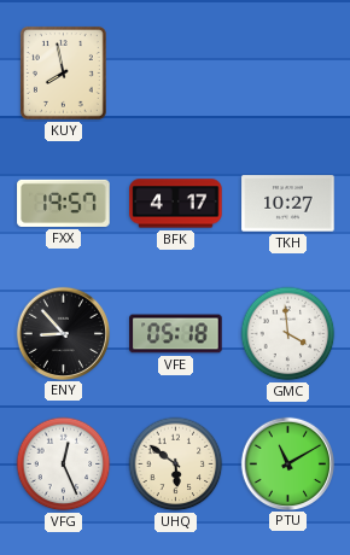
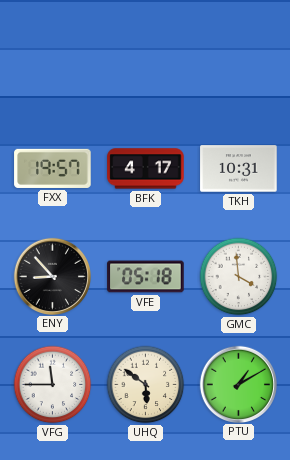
KUY: 7:58 -> none (63, 72)
TKH: 10:27 -> 10:31 (239, 169)
VFG: 12:26 -> 11:45 (53, 385)
PTU: 11:10 -> 1:10 (238, 384)
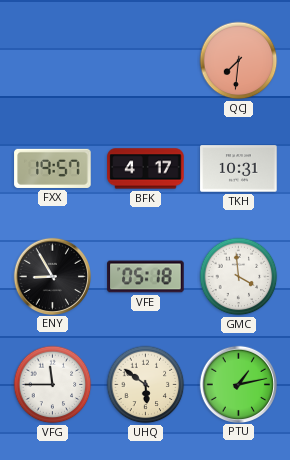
QCJ: none -> 7:31 (239, 61)
ENY: 8:53 -> 8:55 (52, 276)
PTU: 1:10 -> 1:13 (238, 384)
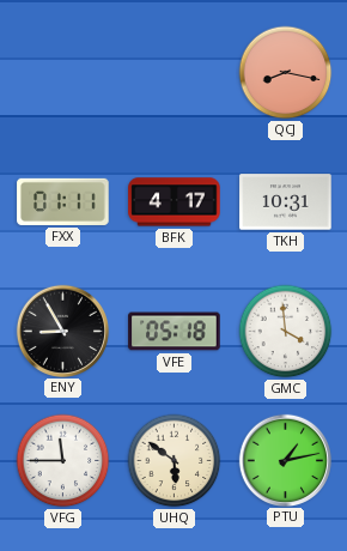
QCJ: 7:31 -> 8:17 (286, 73)
FXX: 19:57 -> 01:11 (63, 201)
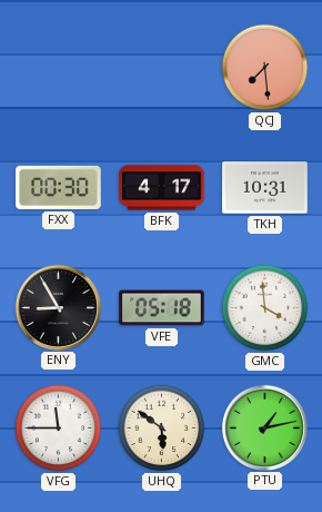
QCJ: 8:17 -> 7:29 (265, 68)
FXX: 01:11 -> 00:30 (59, 187)
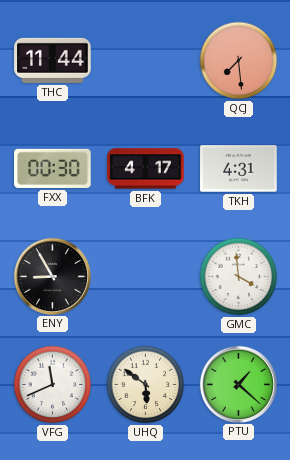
THC: none -> 11:44 (53, 60)
TKH: 10:31 -> 4:31 (239, 169)
VFE: 05:18 -> none (162, 308)
VFG: 11:45 -> 11:41 (53, 385)
PTU: 1:13 -> 1:22 (238, 384)
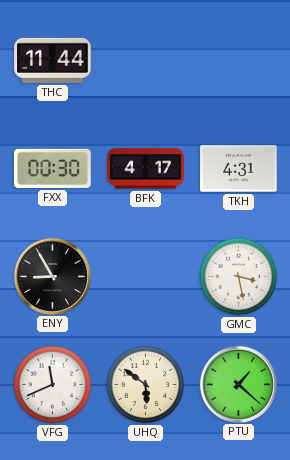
QCJ: 7:29 -> none (239, 61)
GMC: 3:59 -> 3:28 (239, 277)
